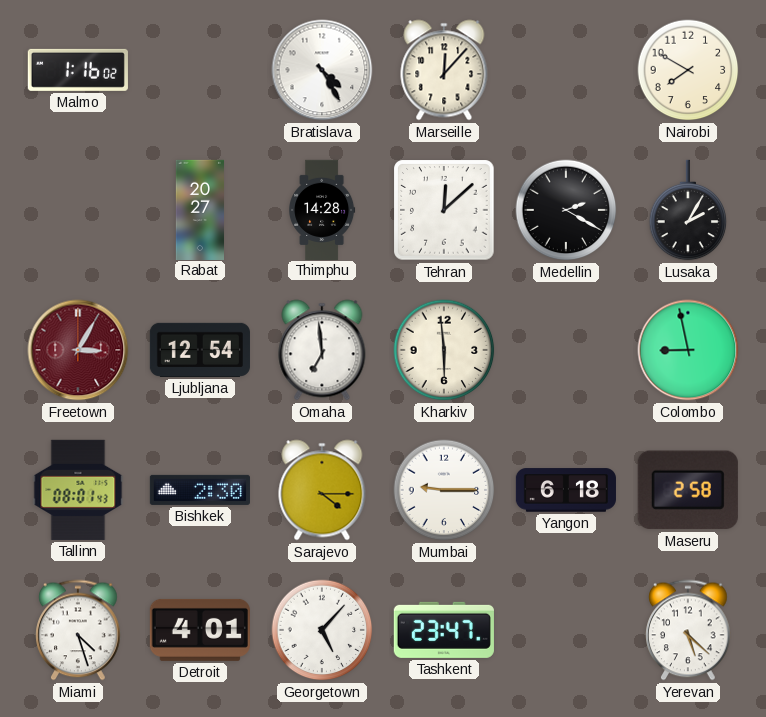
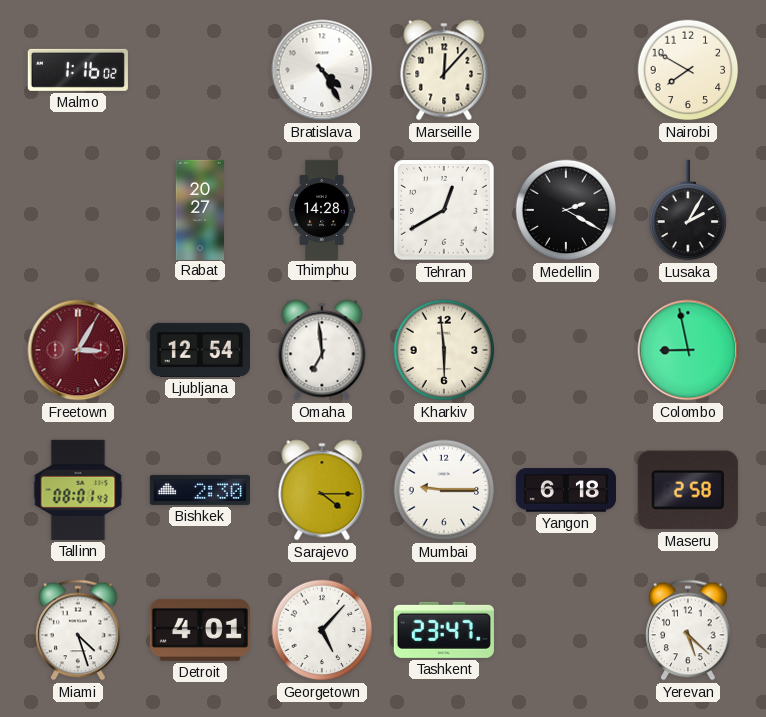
Tehran: 12:08 -> 12:40 (444, 210)
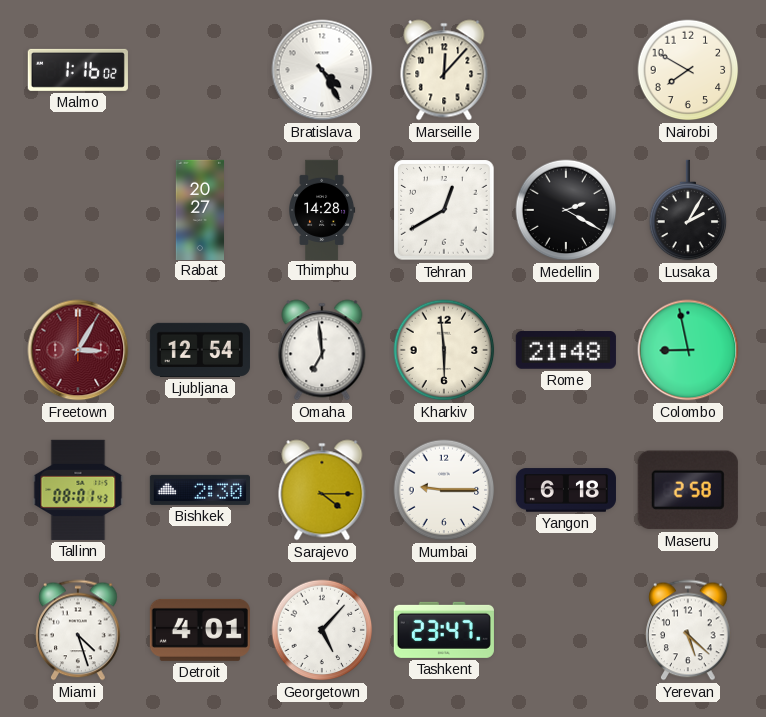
Rome: none -> 21:48 (566, 351)
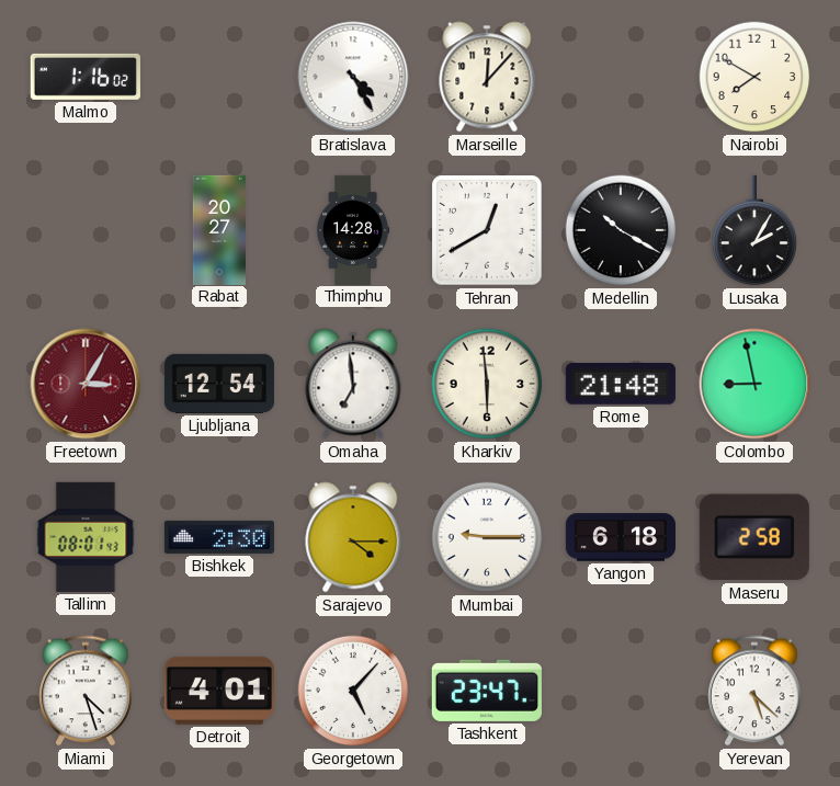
Medellin: 2:20 -> 10:20 (621, 230)
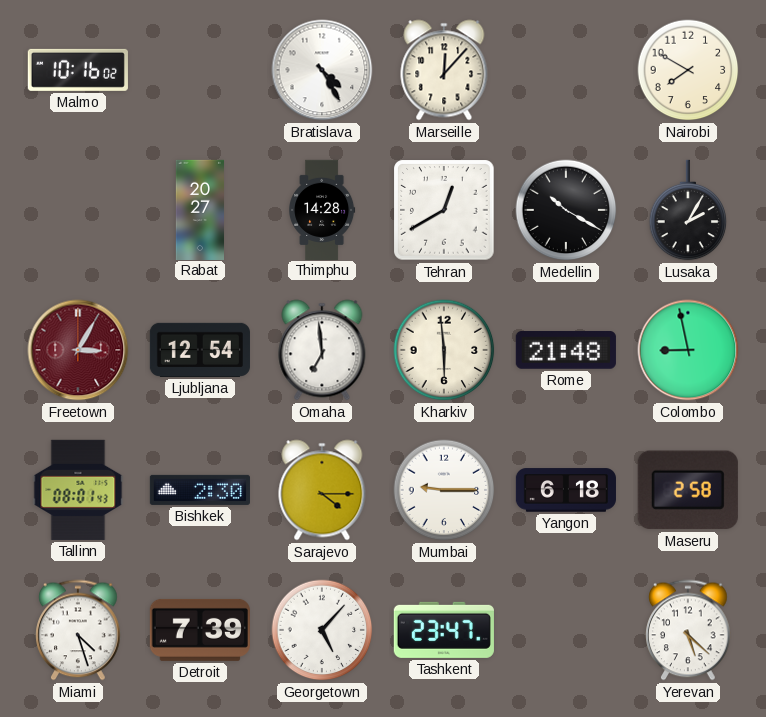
Malmo: 1:16 -> 10:16 (78, 70)
Detroit: 4:01 -> 7:39 (200, 630)
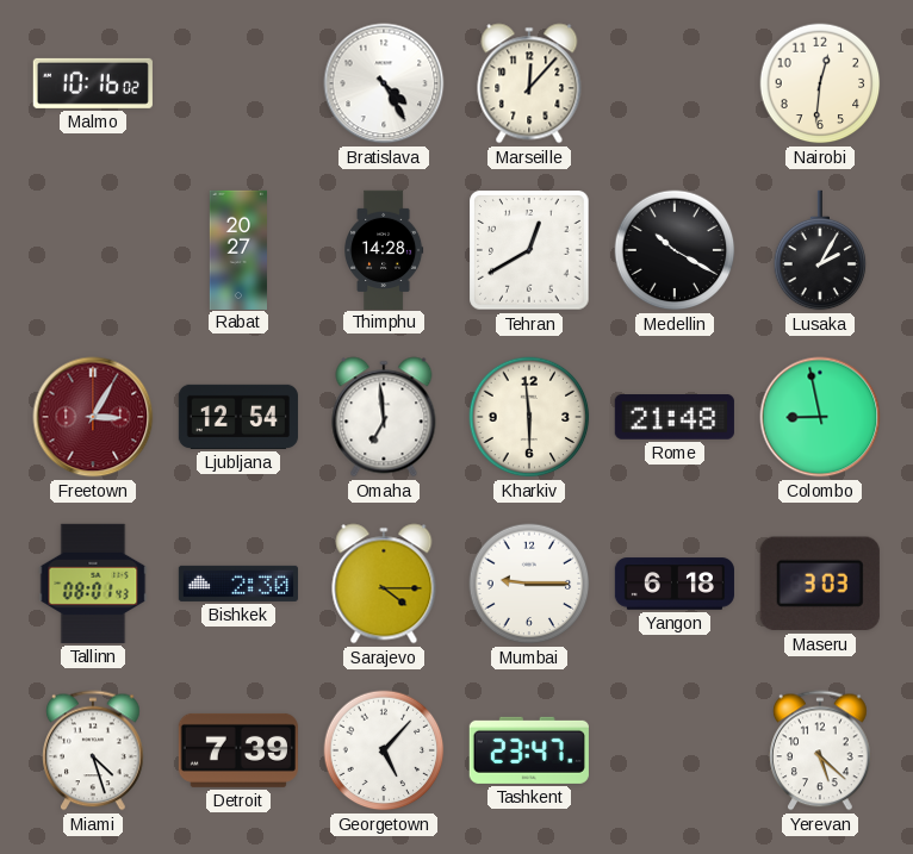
Nairobi: 7:50 -> 12:31 (820, 83)
Maseru: 2:58 -> 3:03 (820, 584)
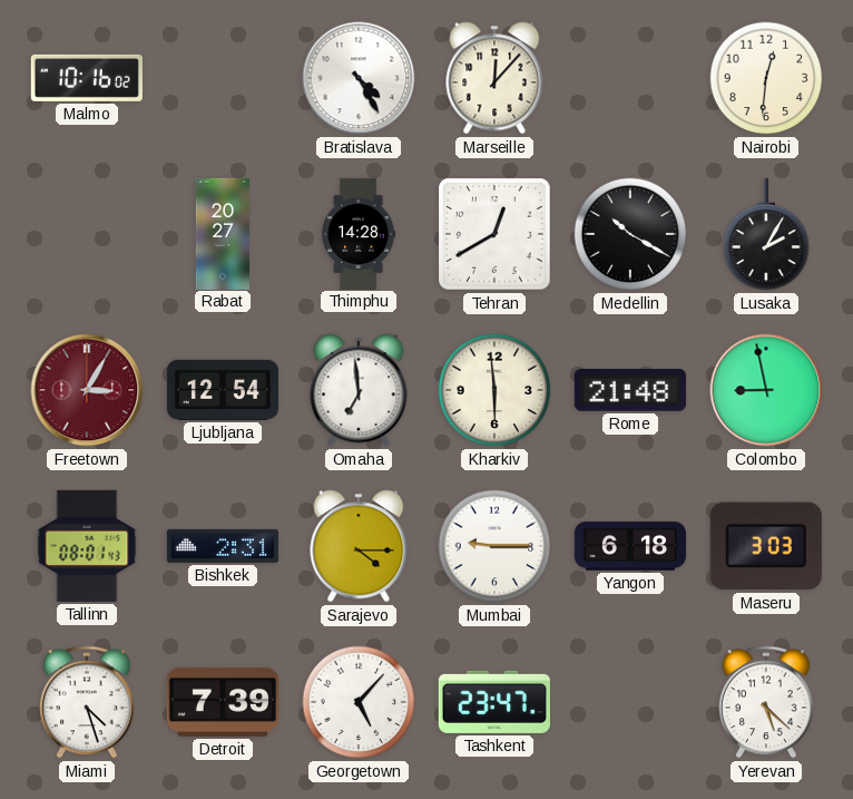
Bishkek: 2:30 -> 2:31 (223, 546)
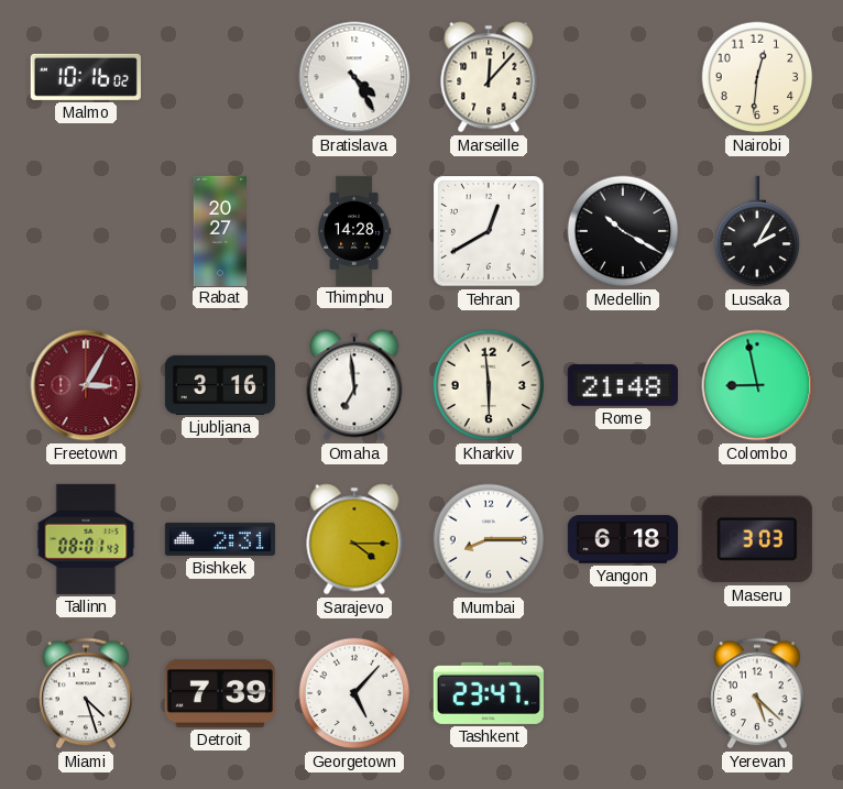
Ljubljana: 12:54 -> 3:16 (220, 385)
Mumbai: 9:15 -> 8:15 (489, 539)
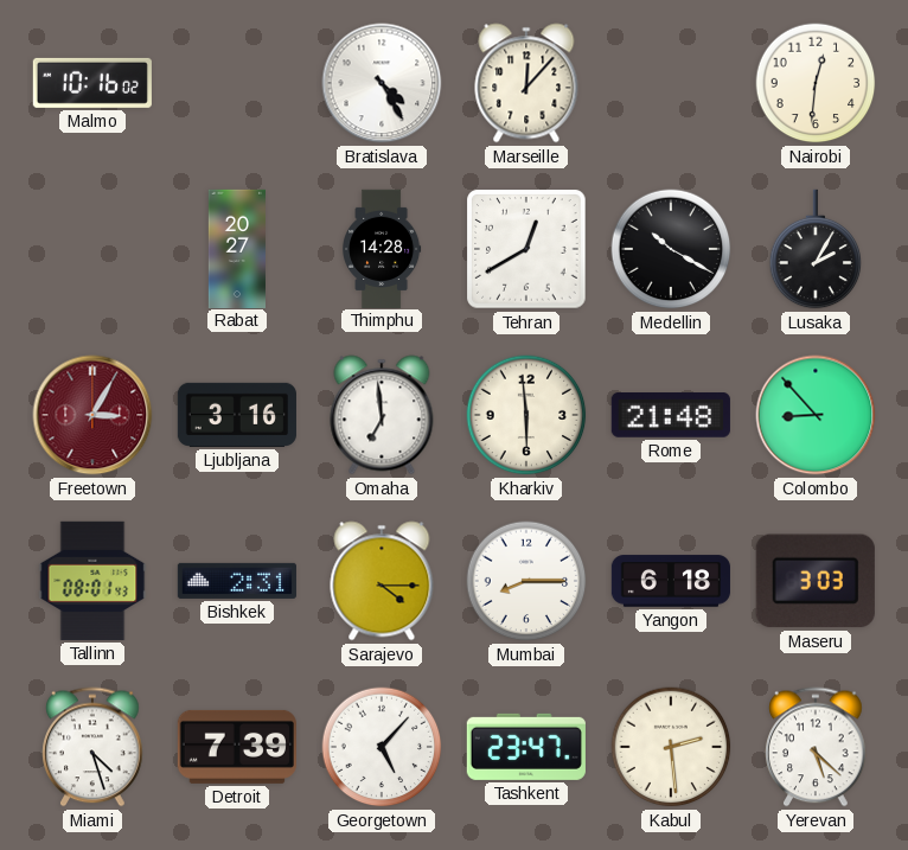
Colombo: 8:58 -> 8:53 (816, 415)
Kabul: none -> 2:29 (671, 747)
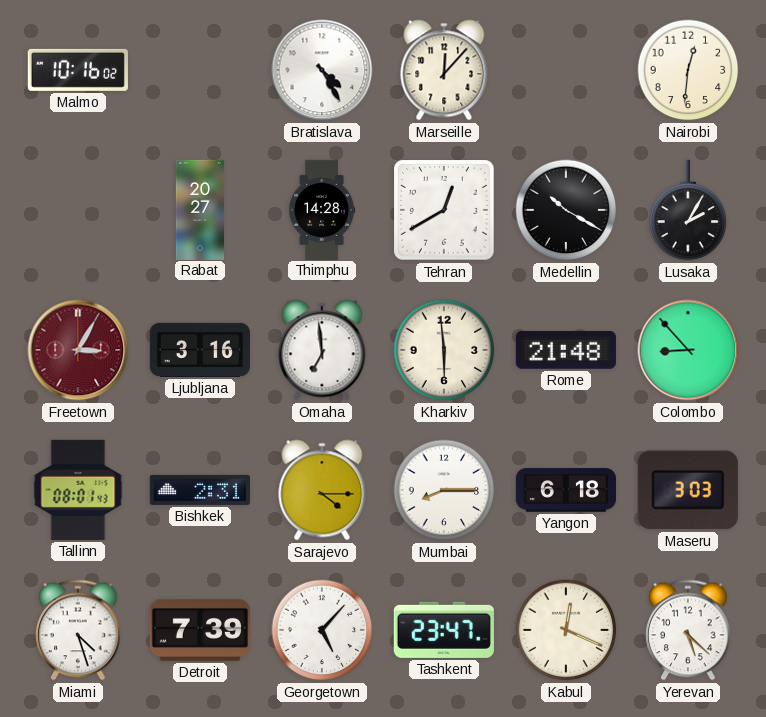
Kabul: 2:29 -> 12:19 (566, 630)
